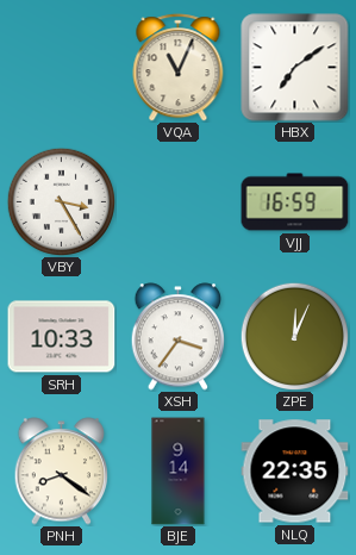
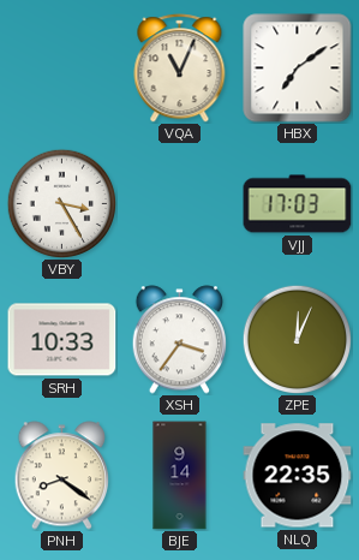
VJJ: 16:59 -> 17:03 (298, 204)
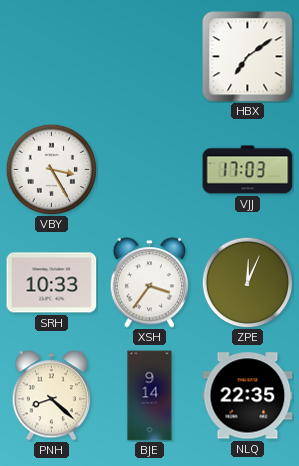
VQA: 11:04 -> none (180, 68)
PNH: 8:21 -> 8:22 (52, 396)
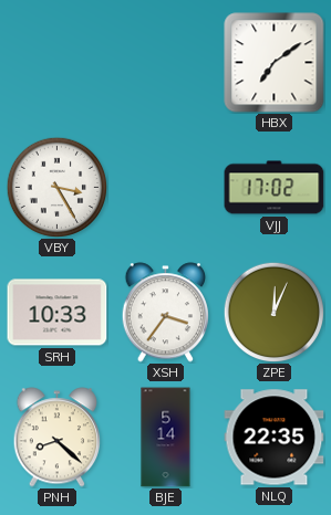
VJJ: 17:03 -> 17:02 (275, 188)
BJE: 9:14 -> 5:14 (166, 438)
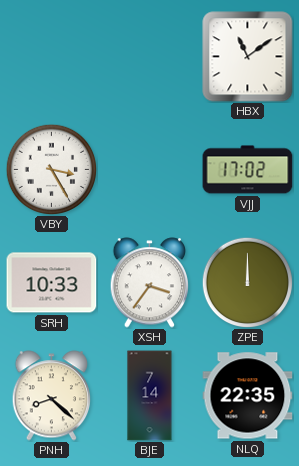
HBX: 7:09 -> 11:09 (248, 57)
ZPE: 12:04 -> 12:00 (247, 282)
BJE: 5:14 -> 7:14 (150, 396)
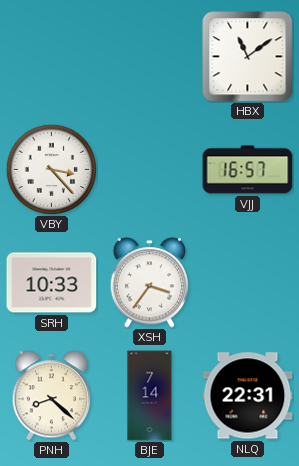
VBY: 3:25 -> 3:23 (51, 169)
VJJ: 17:02 -> 16:57 (248, 170)
ZPE: 12:00 -> none (247, 282)
NLQ: 22:35 -> 22:31 (248, 396)
